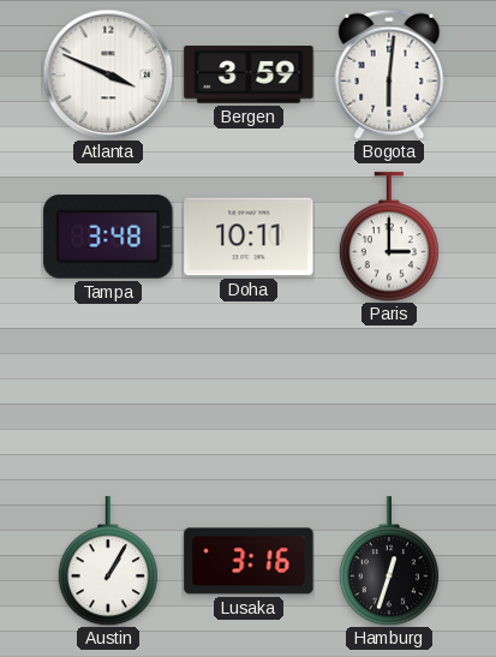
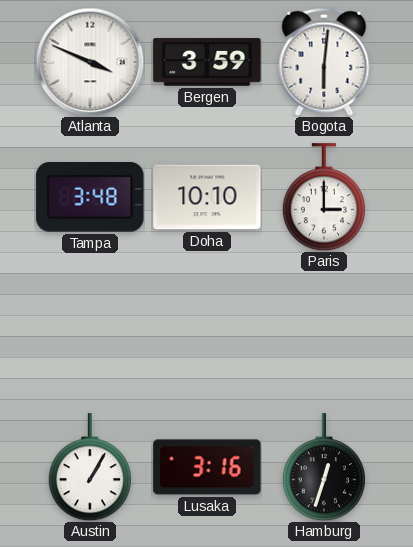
Doha: 10:11 -> 10:10 (207, 197)
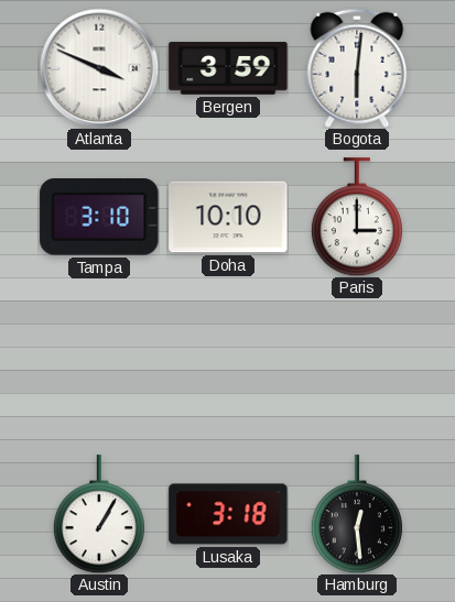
Tampa: 3:48 -> 3:10 (99, 218)
Lusaka: 3:16 -> 3:18 (228, 514)
Hamburg: 12:33 -> 12:29 (357, 514)
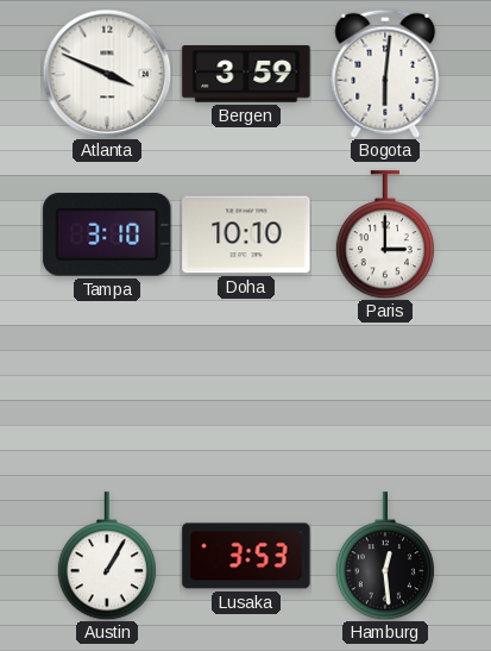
Lusaka: 3:18 -> 3:53 (246, 556)
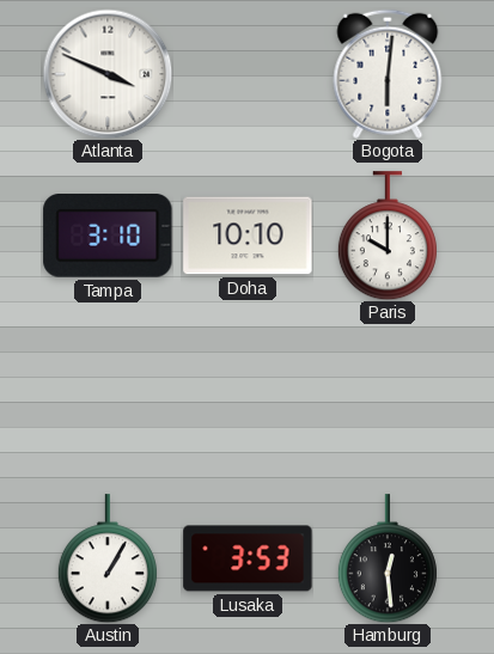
Bergen: 3:59 -> none (246, 74)
Paris: 3:00 -> 10:00 (388, 236)
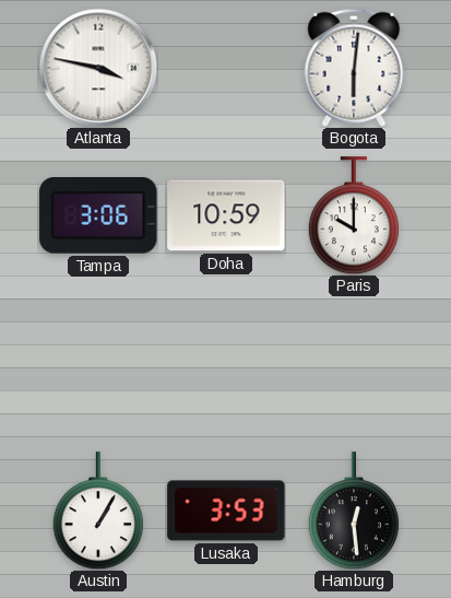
Atlanta: 3:49 -> 3:47 (98, 68)
Tampa: 3:10 -> 3:06 (98, 216)
Doha: 10:10 -> 10:59 (226, 215)
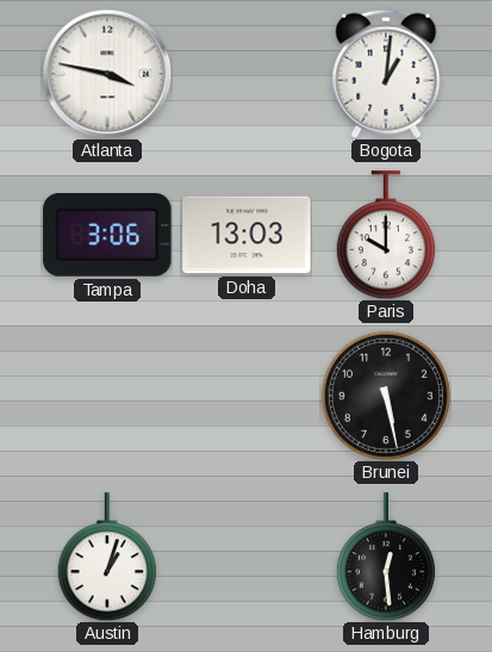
Bogota: 6:01 -> 1:01 (386, 74)
Doha: 10:59 -> 13:03 (247, 235)
Brunei: none -> 5:28 (386, 396)
Austin: 1:05 -> 1:03 (107, 557)
Lusaka: 3:53 -> none (226, 511)
